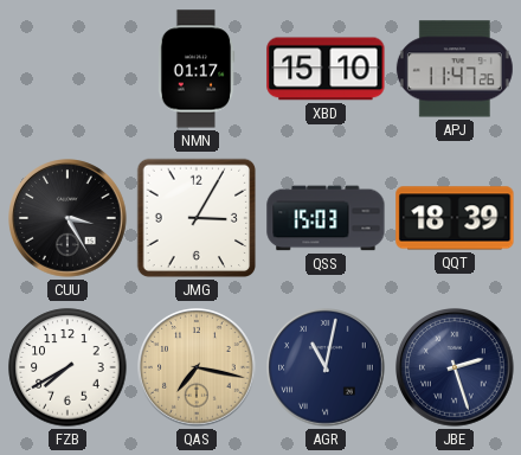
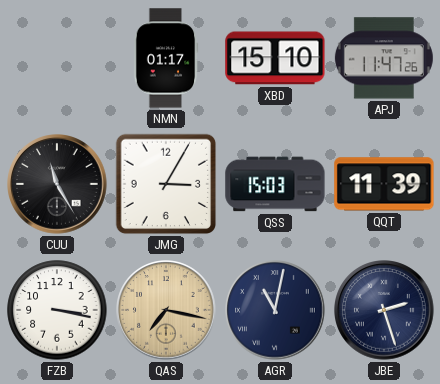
CUU: 3:25 -> 11:25 (58, 185)
QQT: 18:39 -> 11:39 (384, 184)
FZB: 7:40 -> 3:17 (57, 310)
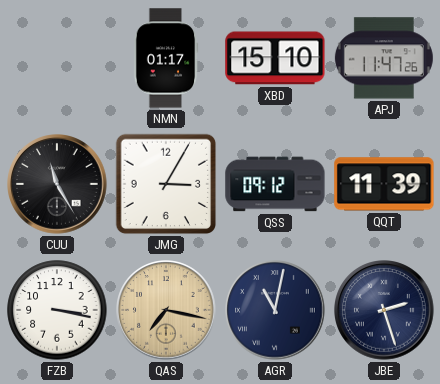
QSS: 15:03 -> 09:12 (275, 184)
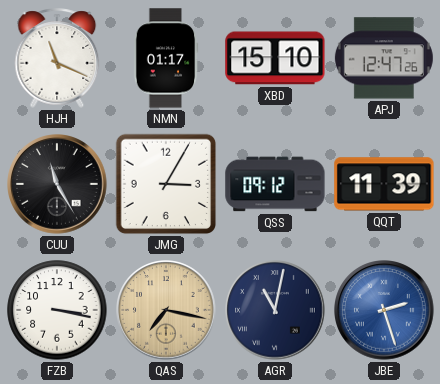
HJH: none -> 11:19 (57, 58)
APJ: 11:47 -> 12:47 (384, 58)
JBE dial: navy -> blue (385, 311)
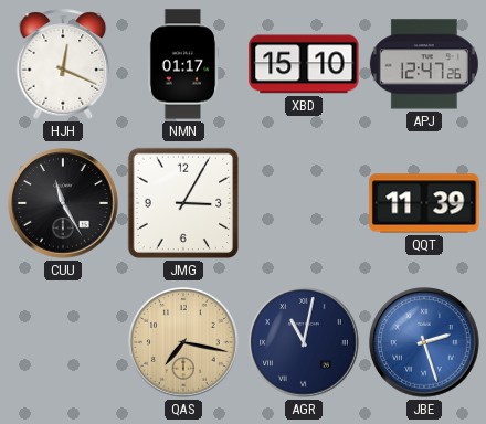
HJH: 11:19 -> 12:19 (63, 64)
QSS: 09:12 -> none (275, 184)
FZB: 3:17 -> none (57, 310)
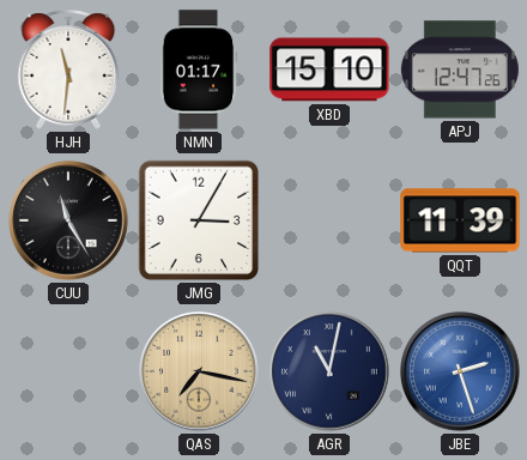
HJH: 12:19 -> 11:31 (68, 69)
